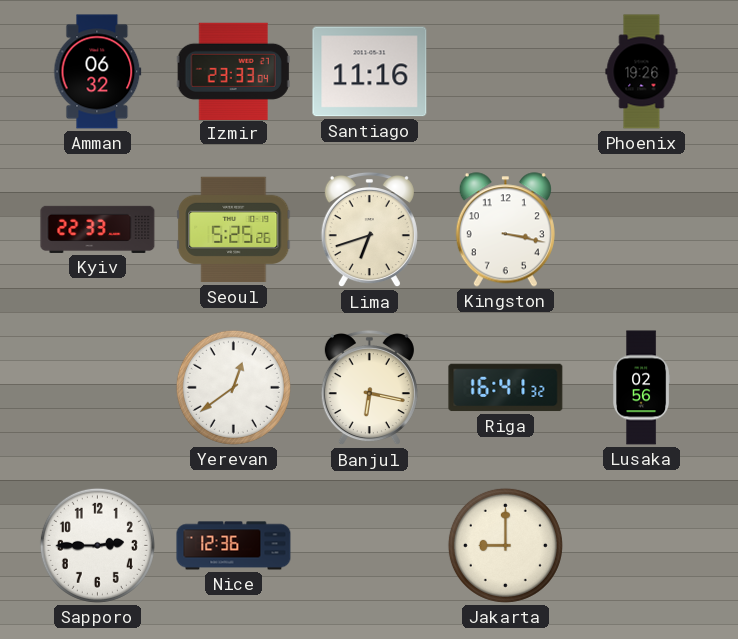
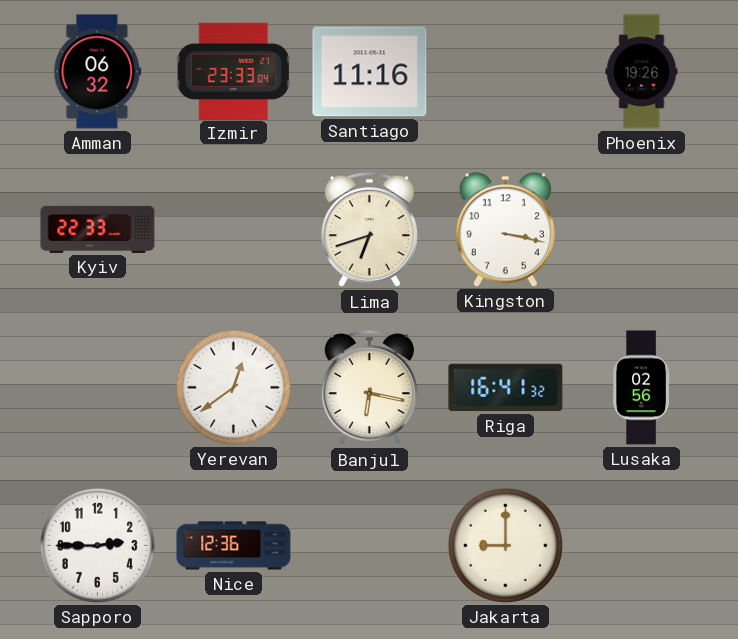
Seoul: 5:25 -> none (234, 230)
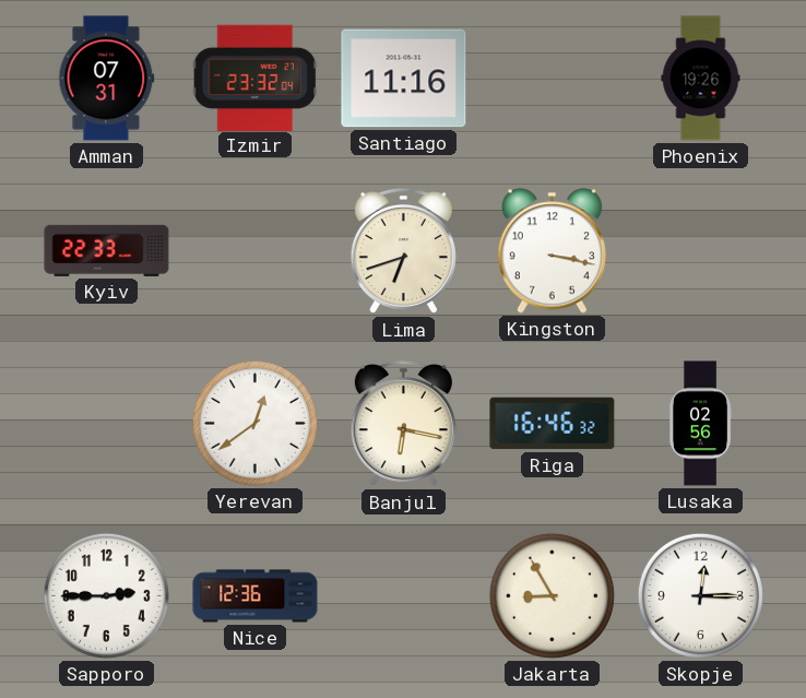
Amman: 06:32 -> 07:31 (107, 79)
Izmir: 23:33 -> 23:32 (254, 78)
Riga: 16:41 -> 16:46 (553, 424)
Jakarta: 9:00 -> 8:55 (552, 595)
Skopje: none -> 12:15 (700, 595)
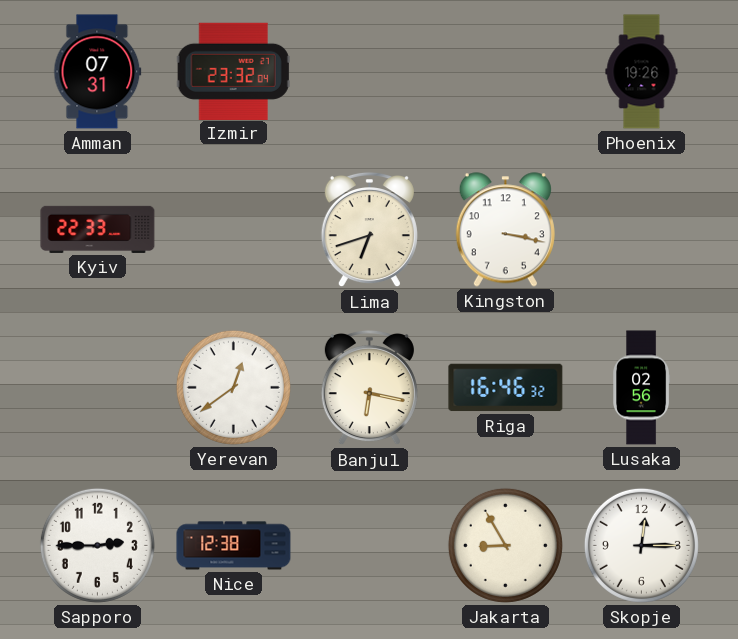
Santiago: 11:16 -> none (404, 79)
Nice: 12:36 -> 12:38 (234, 546)
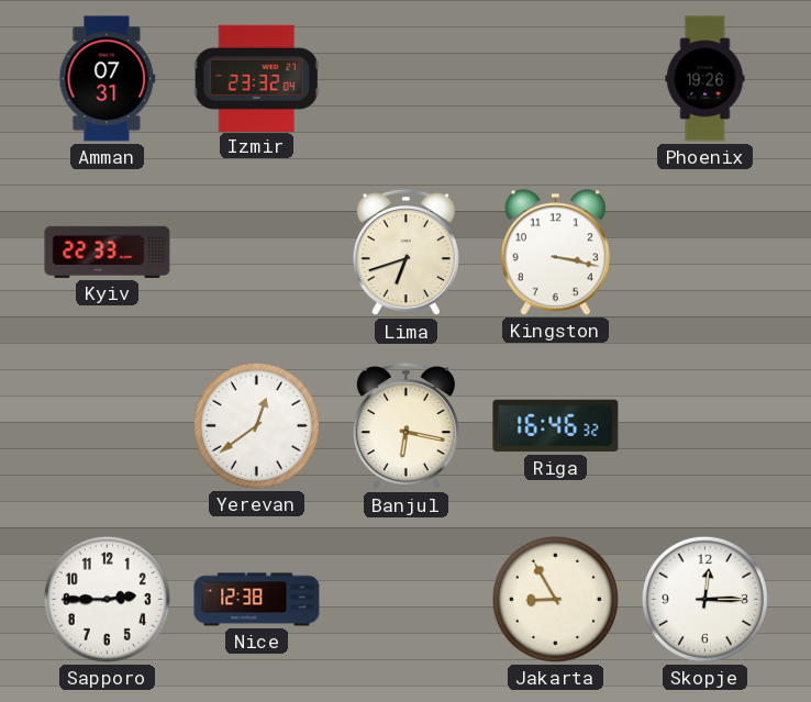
Lusaka: 02:56 -> none (642, 388)
